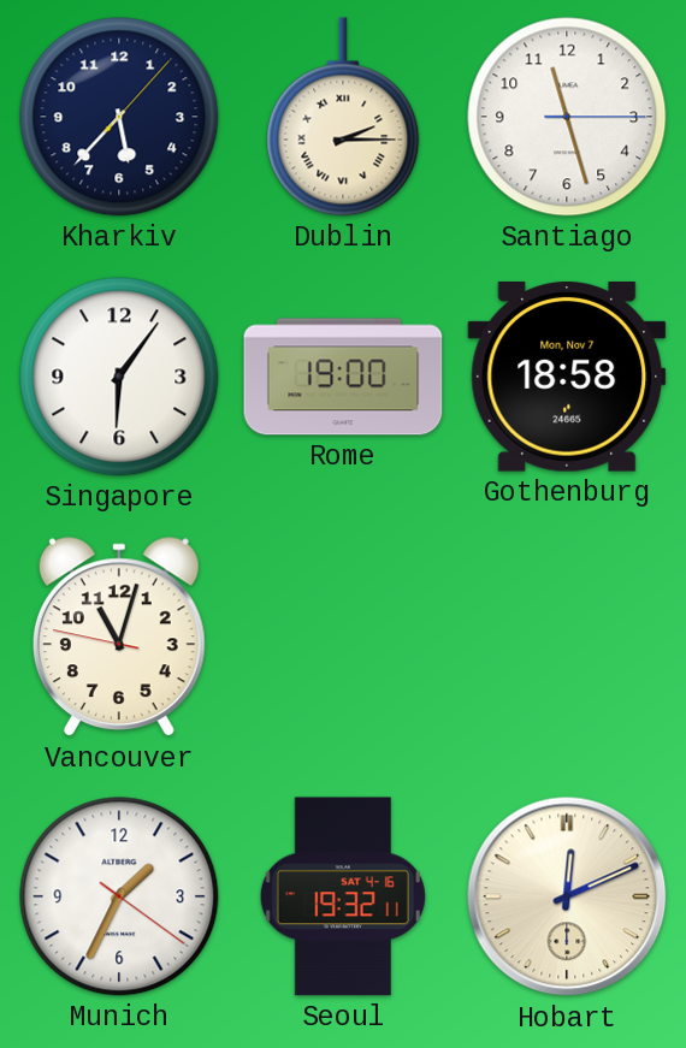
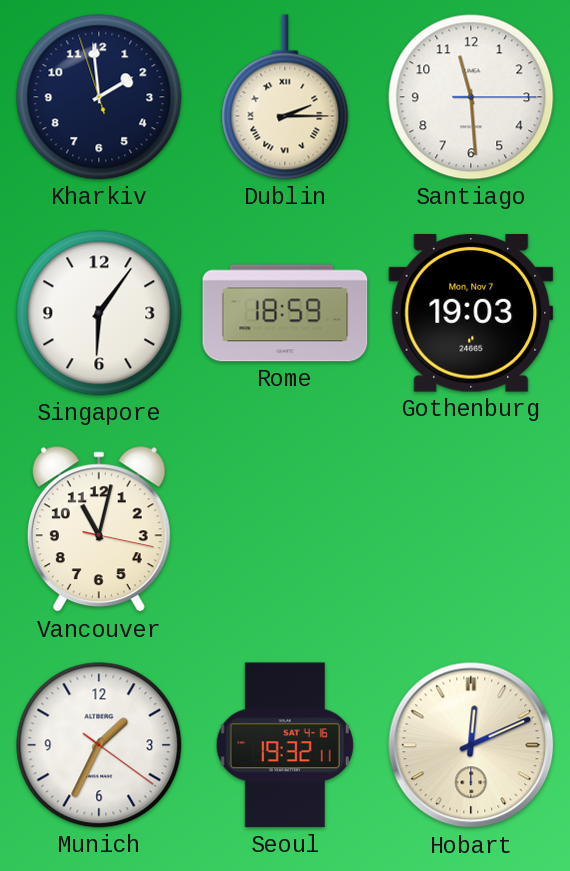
Kharkiv: 5:37 -> 1:58 (99, 97)
Santiago: 11:27 -> 11:29 (471, 97)
Rome: 19:00 -> 18:59 (285, 313)
Gothenburg: 18:58 -> 19:03 (471, 314)
Vancouver: 11:02:47 -> 11:02:17 (99, 530)
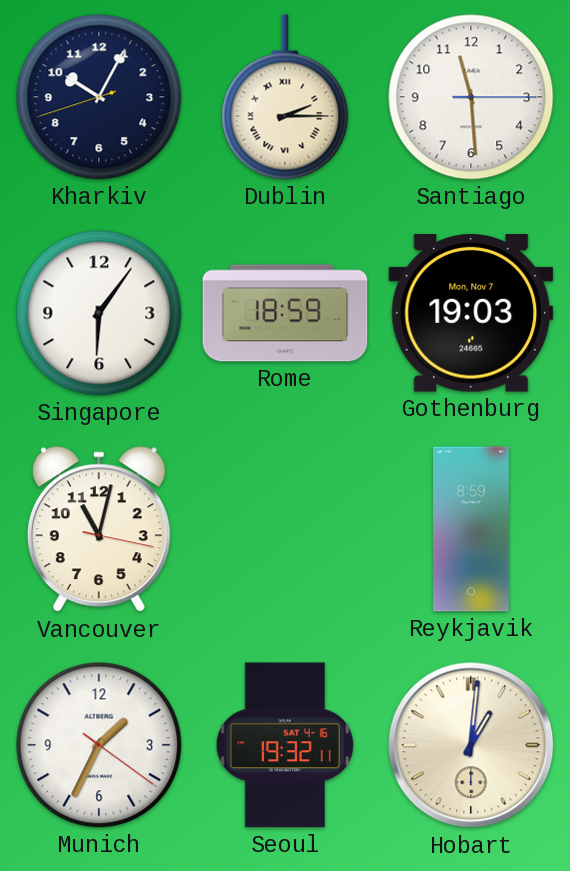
Kharkiv: 1:58 -> 10:04 (99, 97)
Reykjavik: none -> 8:59 (472, 529)
Hobart: 12:11 -> 1:01 (471, 745)
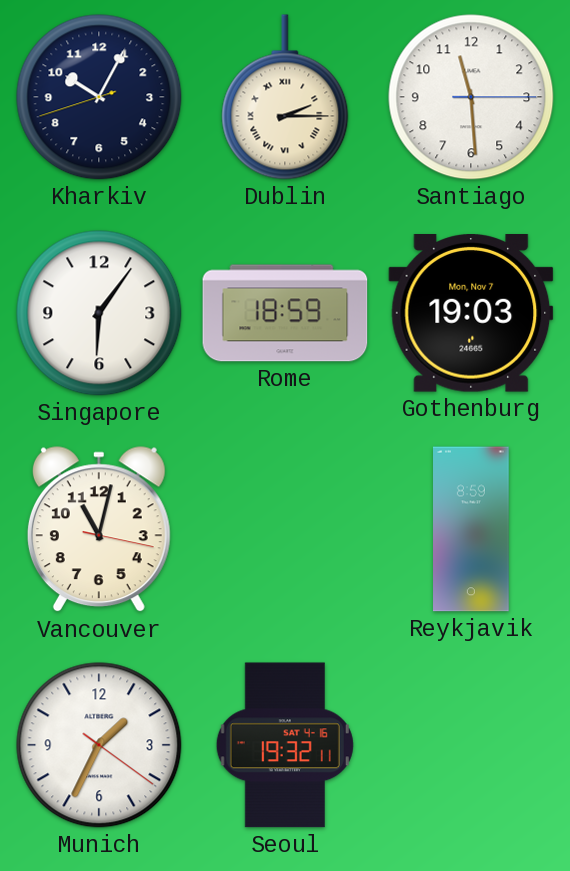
Hobart: 1:01 -> none (471, 745)
